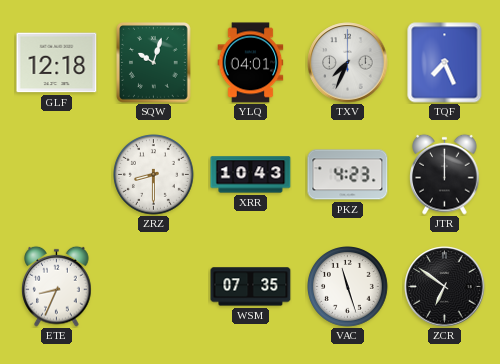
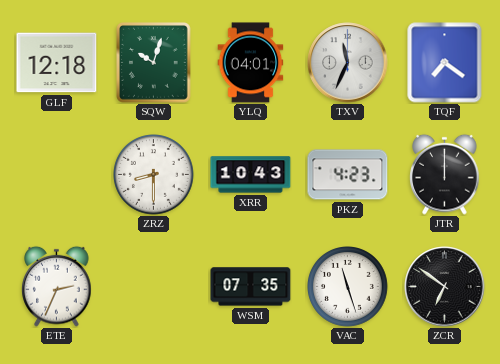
TXV: 7:34 -> 11:34 (348, 63)
TQF: 7:26 -> 7:21 (445, 63)
ETE: 8:34 -> 2:34 (57, 286)
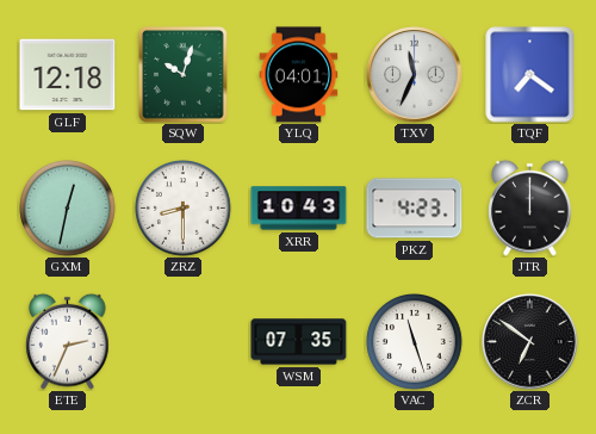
GXM: none -> 12:32 (68, 209)
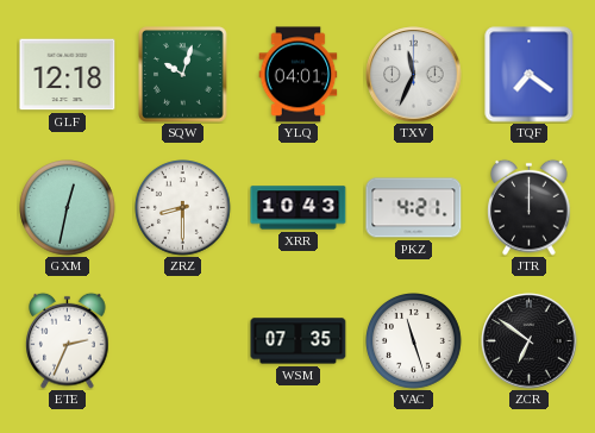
PKZ: 4:23 -> 4:21 (414, 208)
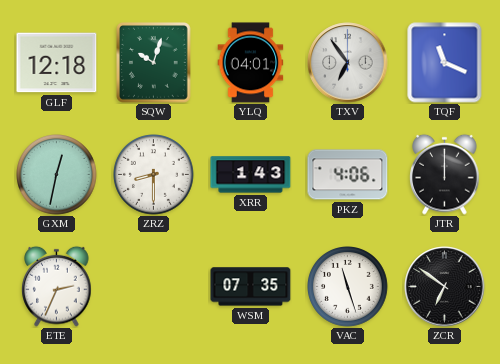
TXV: 11:34 -> 6:54 (348, 63)
TQF: 7:21 -> 11:19 (445, 63)
XRR: 10:43 -> 1:43 (251, 175)
PKZ: 4:21 -> 4:06 (348, 175)
